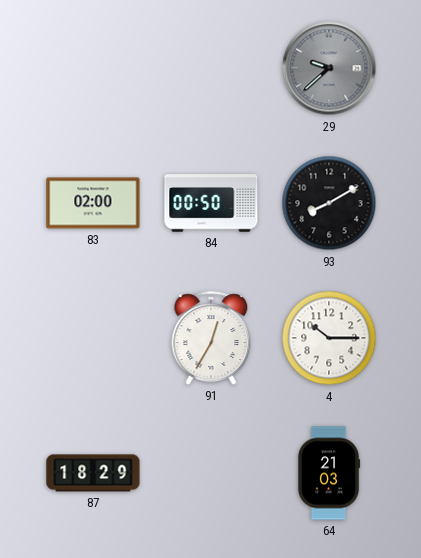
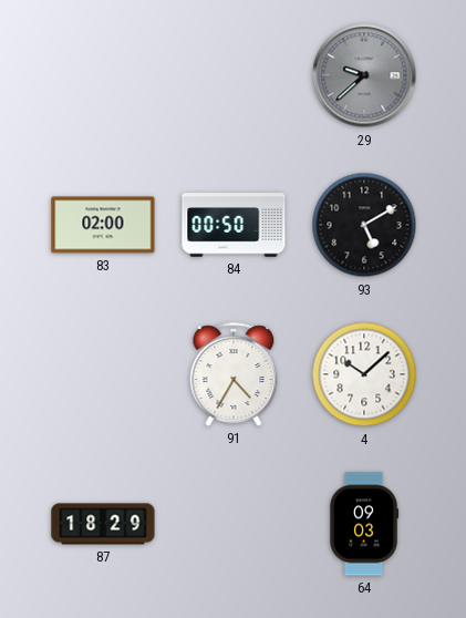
93: 8:10 -> 5:10 (364, 225)
91: 12:35 -> 4:35 (234, 374)
4: 10:15 -> 10:08 (364, 374)
64: 21:03 -> 09:03 (364, 524)
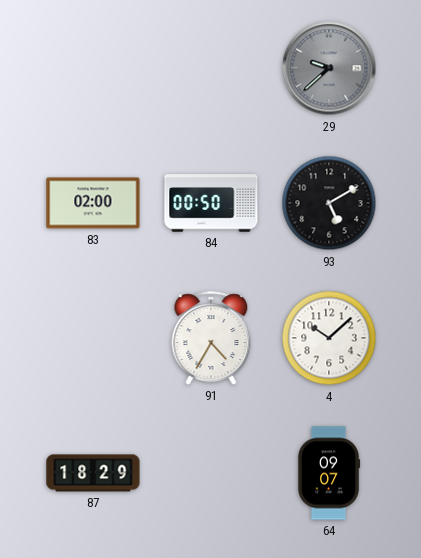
64: 09:03 -> 09:07 (329, 473)
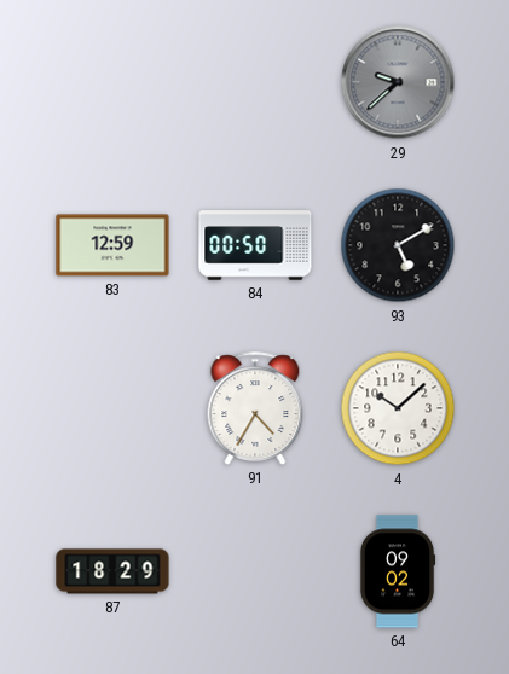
83: 02:00 -> 12:59 (112, 245)
64: 09:07 -> 09:02 (398, 571)
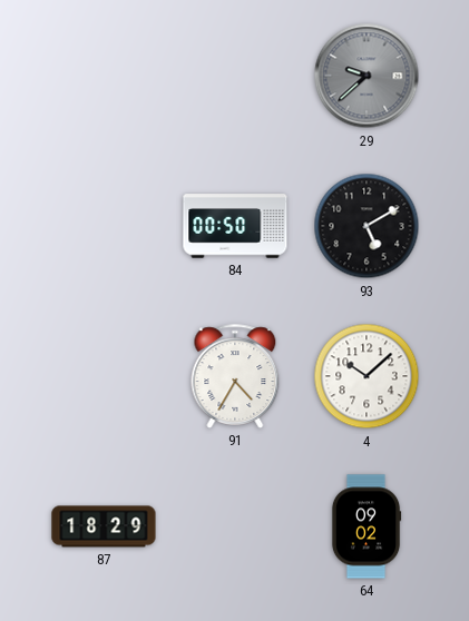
83: 12:59 -> none (112, 245)
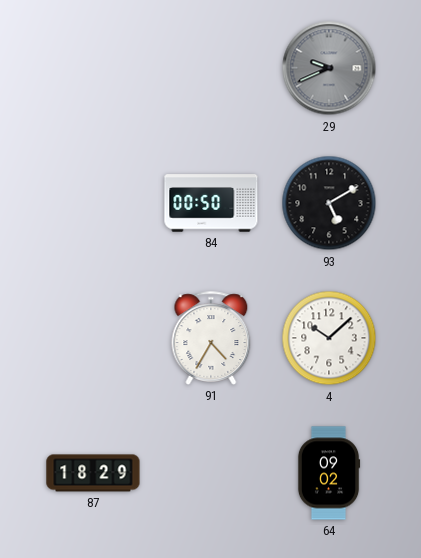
29: 9:38 -> 9:41 (329, 68)
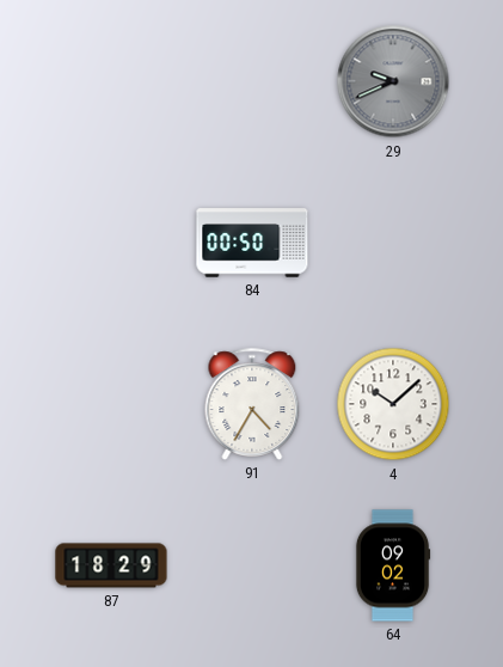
93: 5:10 -> none (329, 203)
